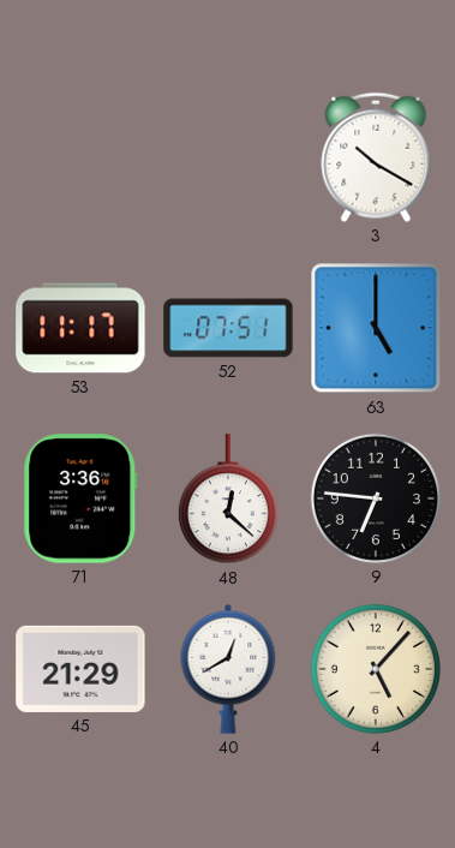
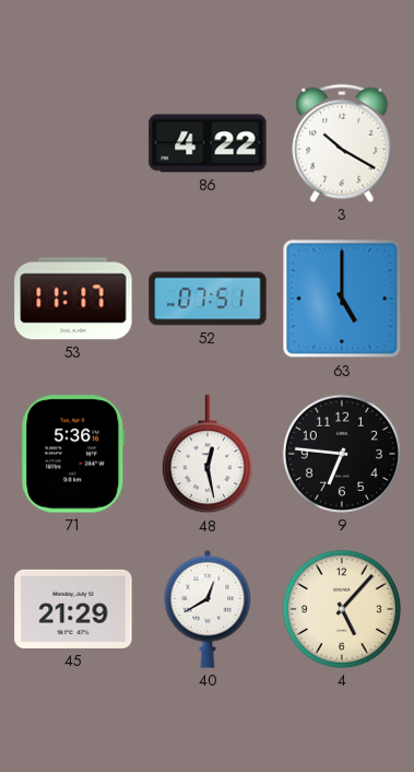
86: none -> 4:22 (208, 143)
71: 3:36 -> 5:36 (73, 454)
48: 12:22 -> 12:28 (208, 455)
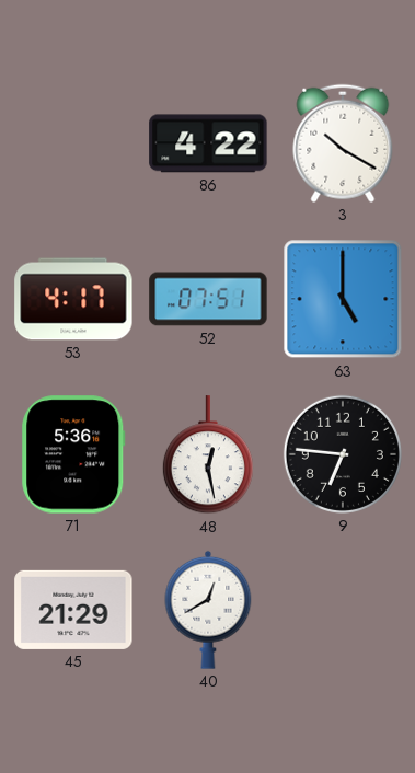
53: 11:17 -> 4:17 (73, 299)
4: 5:07 -> none (342, 609)
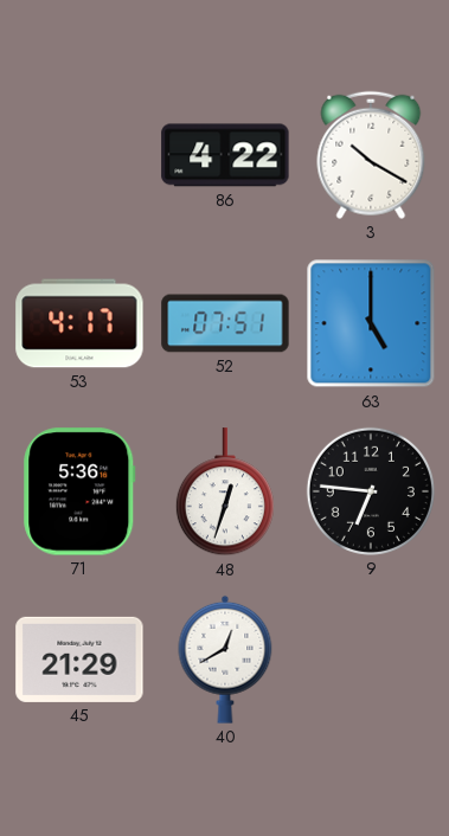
48: 12:28 -> 12:33 (225, 493)
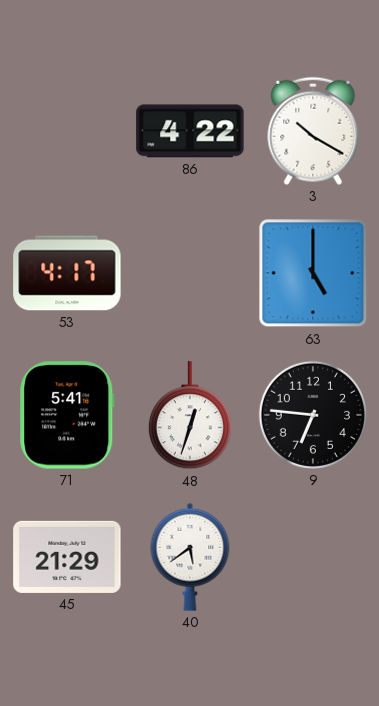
52: 07:51 -> none (225, 323)
71: 5:36 -> 5:41 (67, 415)
40: 12:40 -> 5:39 (190, 557)
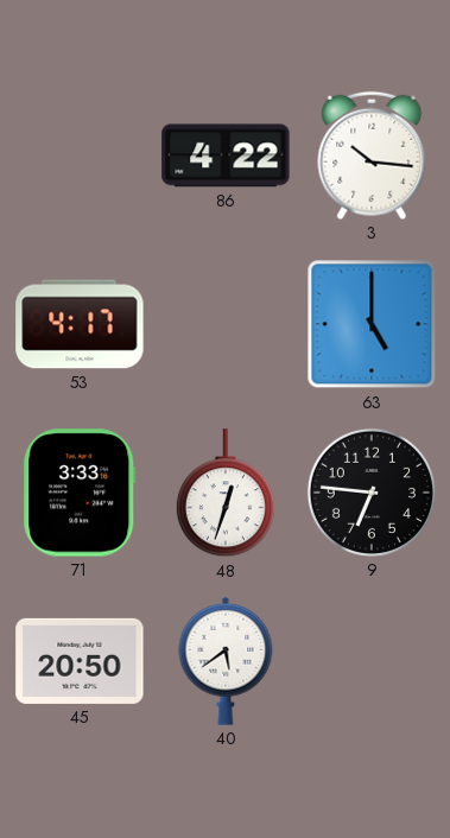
3: 10:20 -> 10:16 (372, 155)
71: 5:41 -> 3:33 (80, 493)
45: 21:29 -> 20:50 (80, 661)
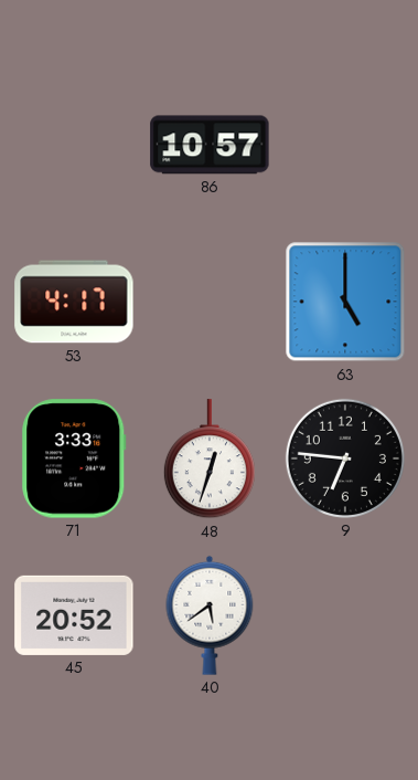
86: 4:22 -> 10:57 (210, 145)
3: 10:16 -> none (372, 155)
45: 20:50 -> 20:52 (74, 615)
